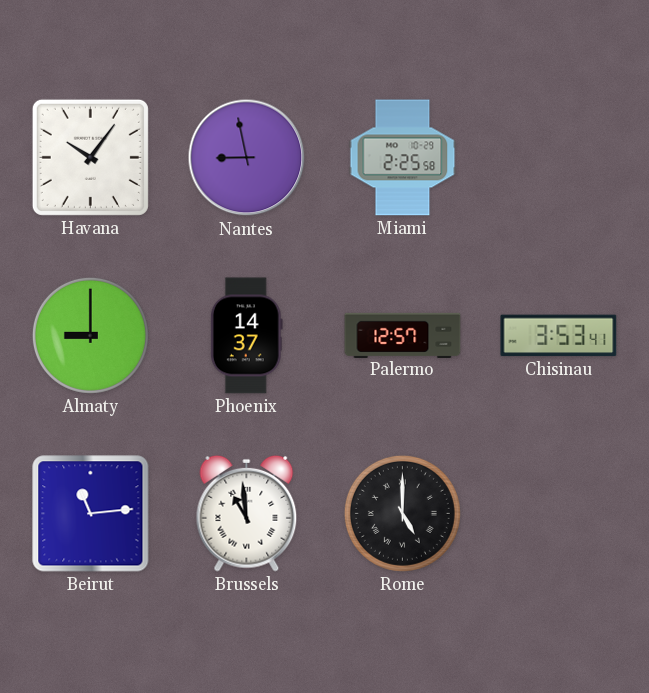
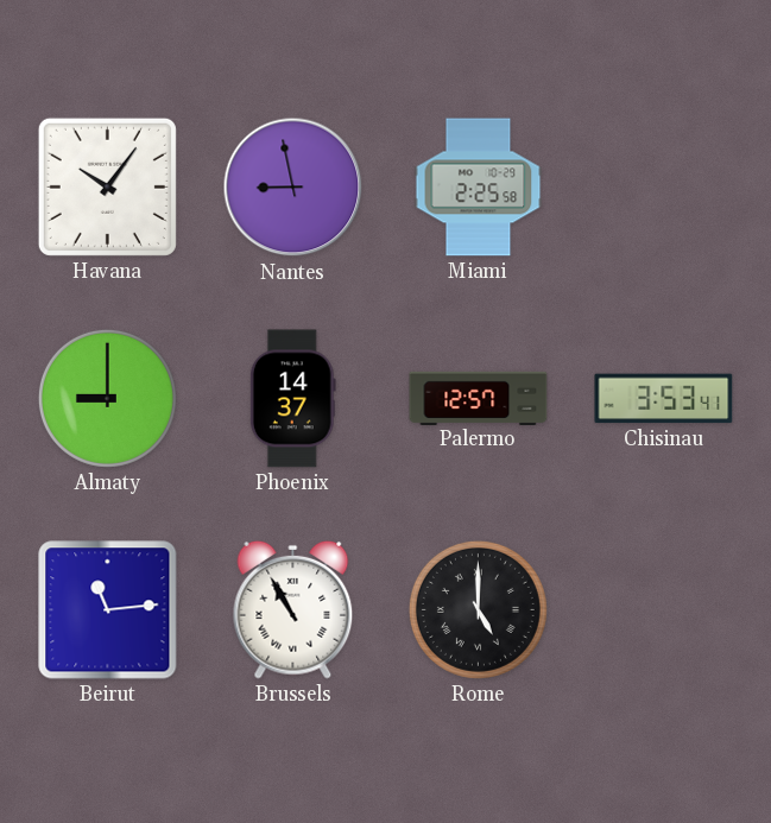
Brussels: 10:59 -> 10:55 (293, 609)
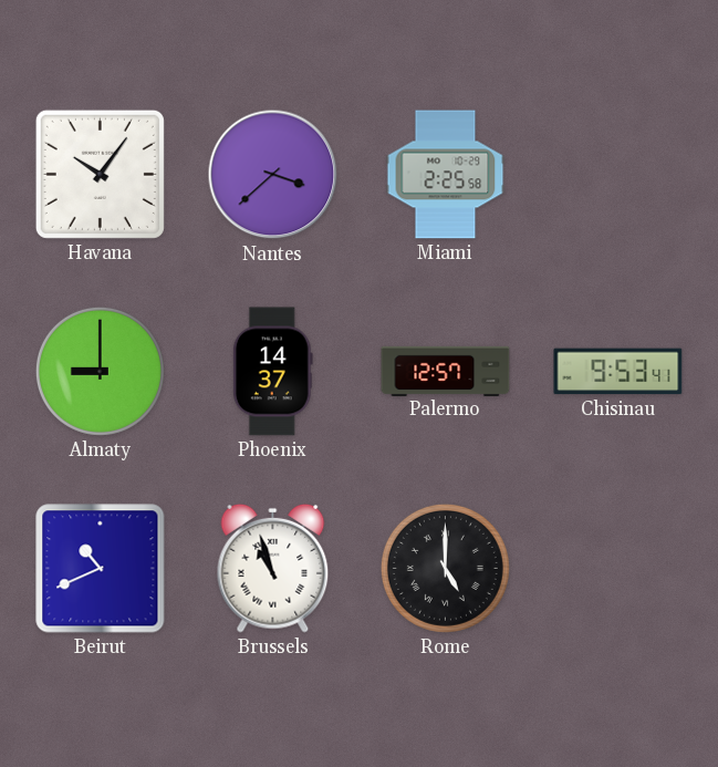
Nantes: 8:58 -> 3:38 (273, 175)
Chisinau: 3:53 -> 9:53 (618, 372)
Beirut: 11:14 -> 10:41 (101, 569)
Brussels: 10:55 -> 10:57 (273, 568)
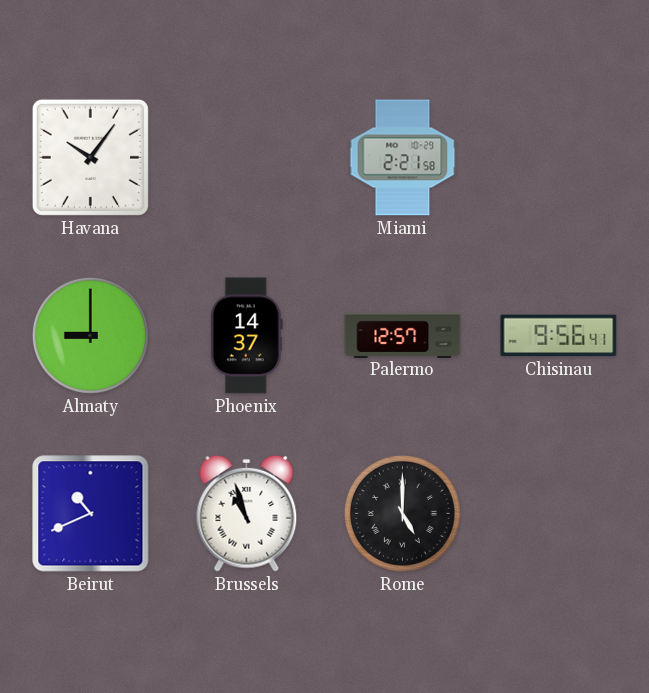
Nantes: 3:38 -> none (273, 175)
Miami: 2:25 -> 2:21 (403, 158)
Chisinau: 9:53 -> 9:56 (559, 336)
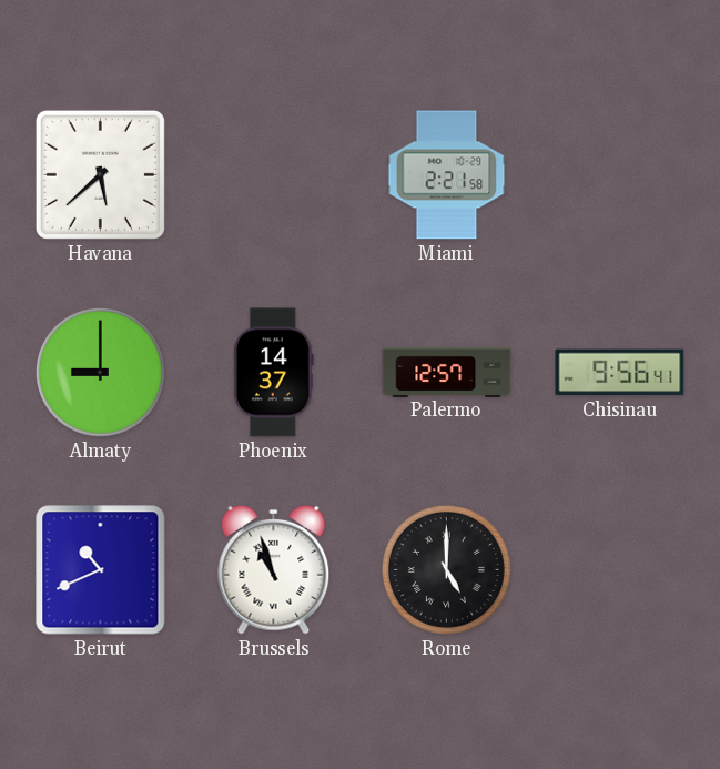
Havana: 10:06 -> 5:38 (100, 174)
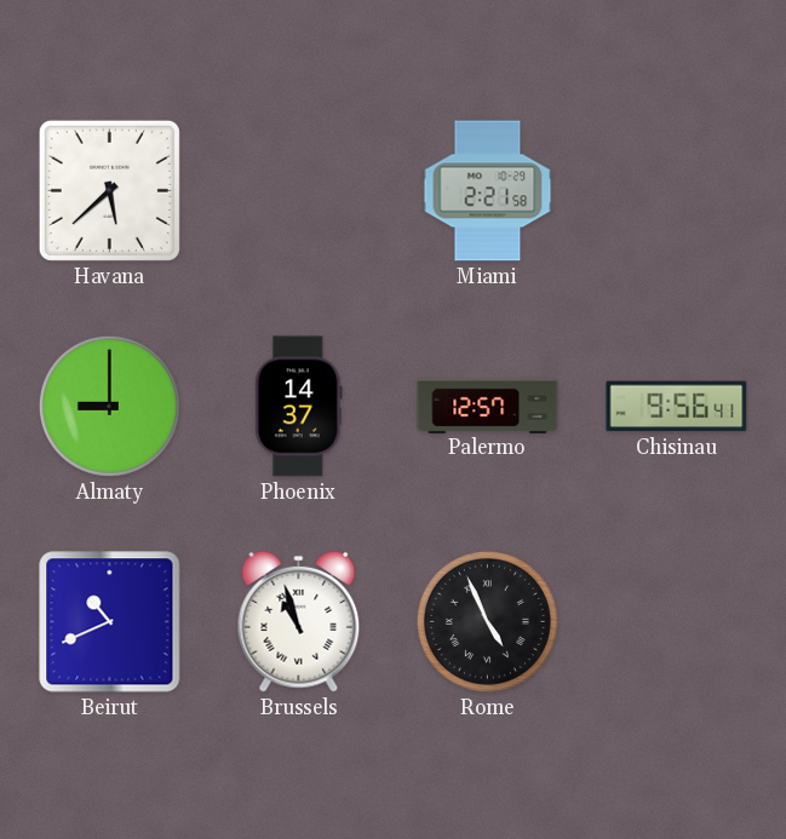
Rome: 5:00 -> 4:56 (487, 621)
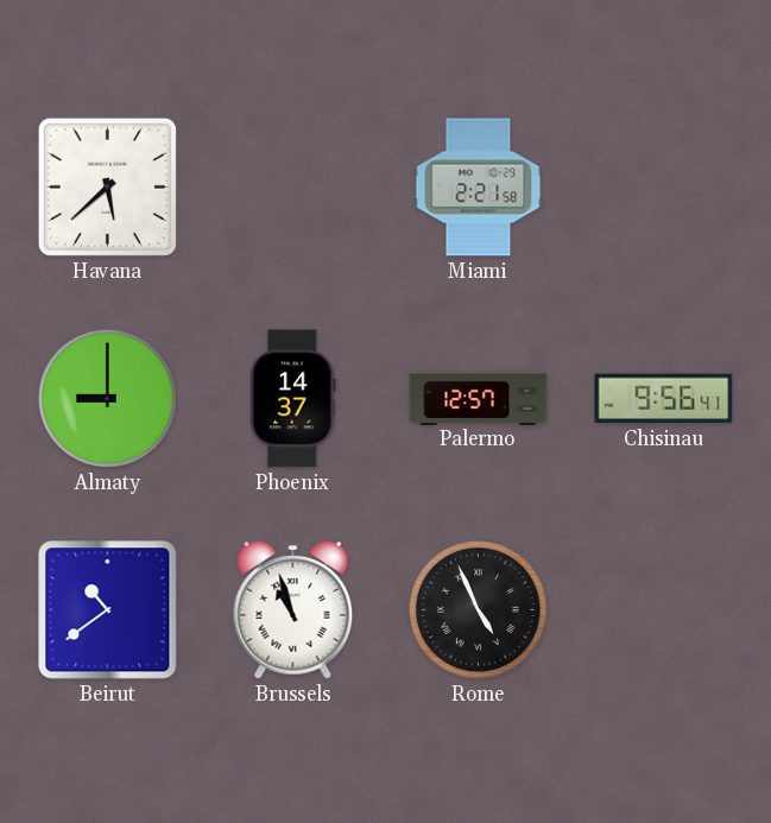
Beirut: 10:41 -> 10:39 (108, 610)
